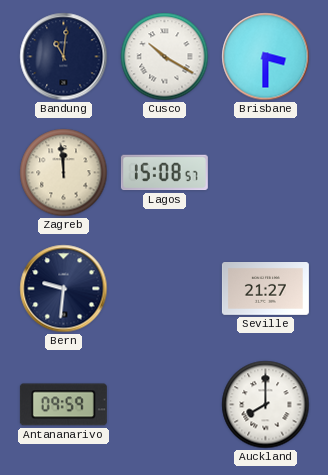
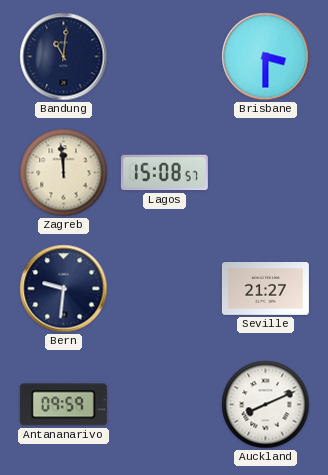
Cusco: 10:20 -> none (165, 57)
Auckland: 8:00 -> 8:11 (266, 405)
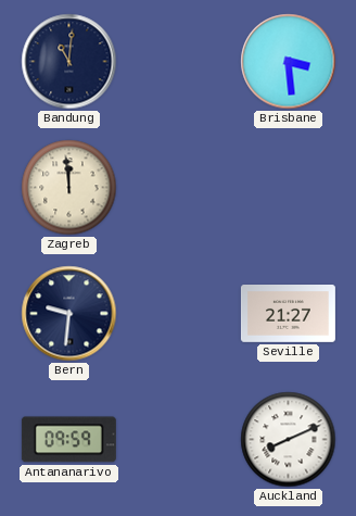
Brisbane: 3:30 -> 3:29 (289, 62)
Lagos: 15:08 -> none (164, 173)
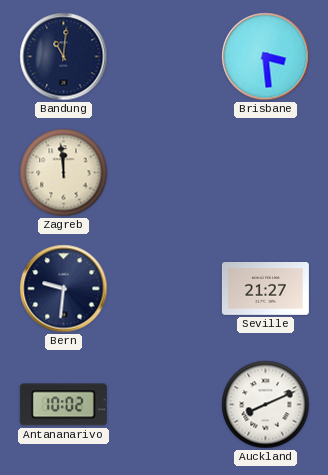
Antananarivo: 09:59 -> 10:02 (63, 405)
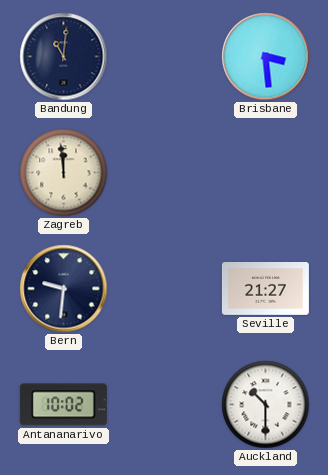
Auckland: 8:11 -> 10:30 (266, 405)
